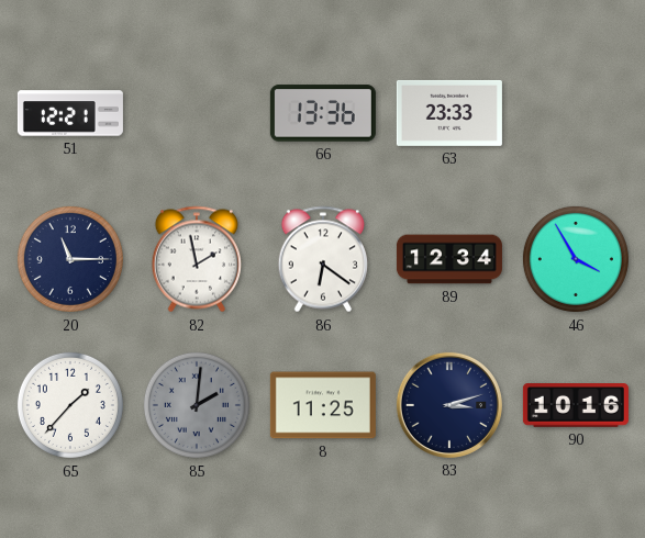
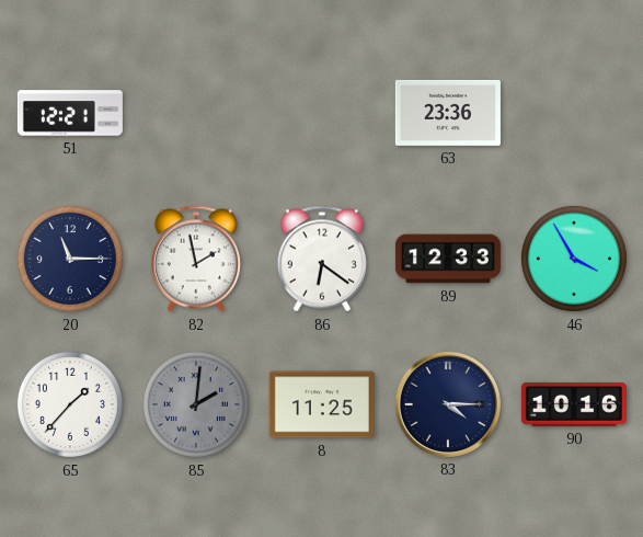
66: 13:36 -> none (323, 113)
63: 23:33 -> 23:36 (448, 113)
89: 12:34 -> 12:33 (448, 259)
83: 3:12 -> 4:15 (448, 404)
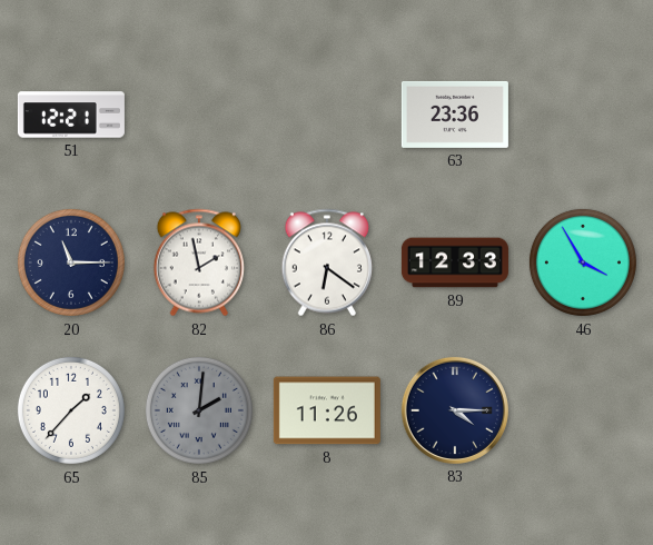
8: 11:25 -> 11:26 (327, 410)
90: 10:16 -> none (574, 405)
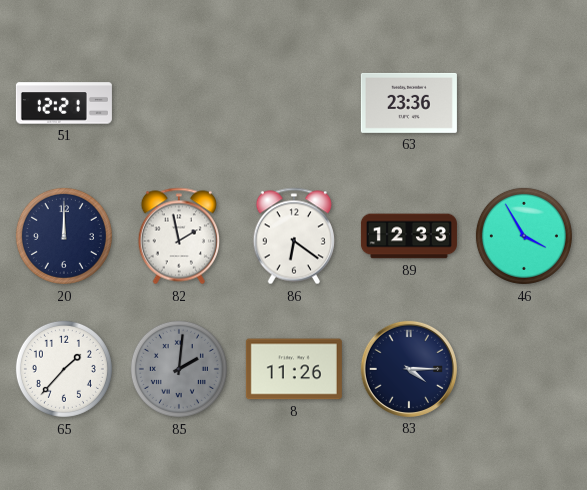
20: 11:15 -> 12:00 (64, 236)
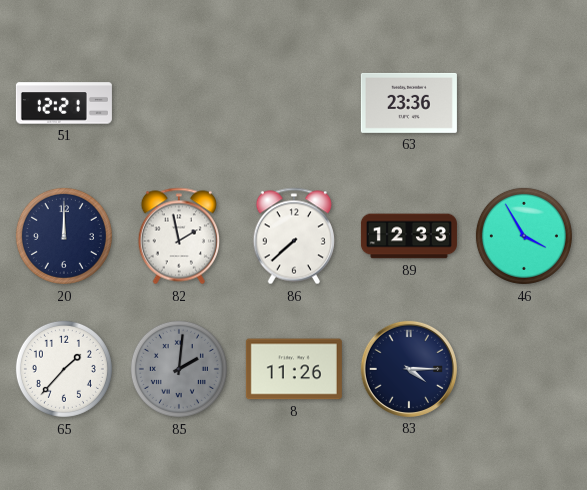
86: 6:21 -> 7:38 (294, 236)
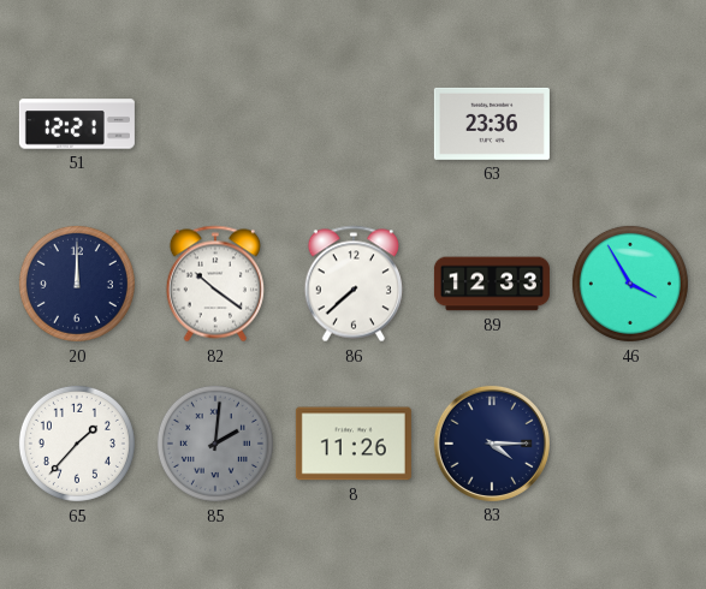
82: 1:58 -> 10:21 (215, 284)
